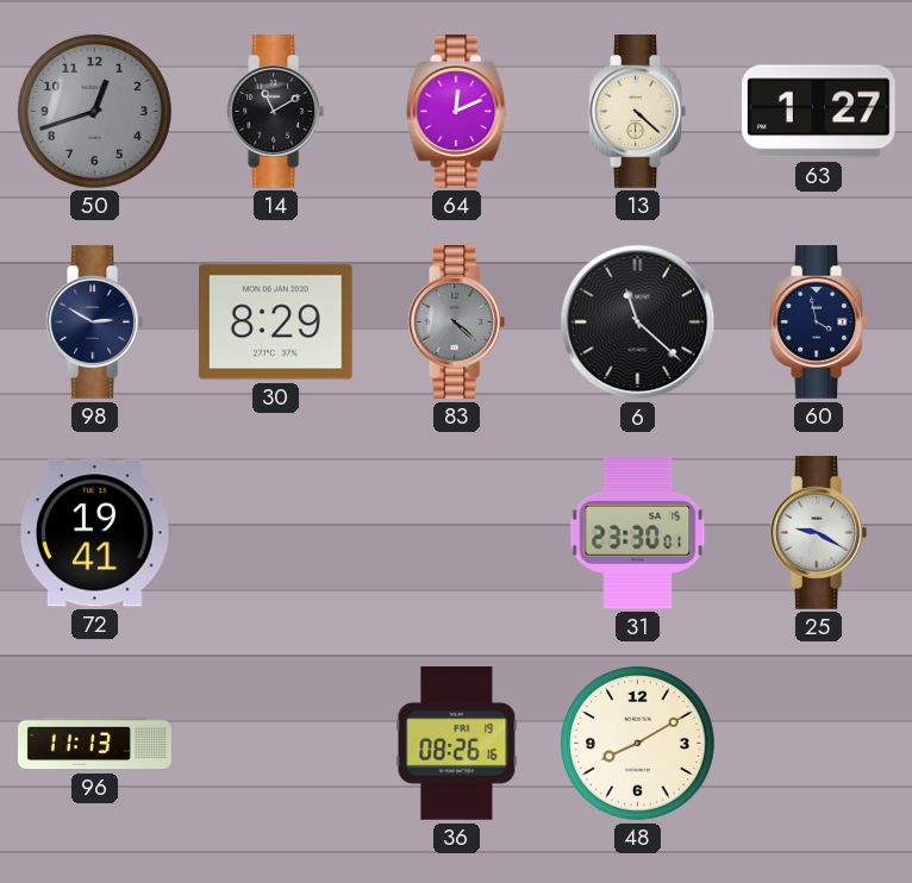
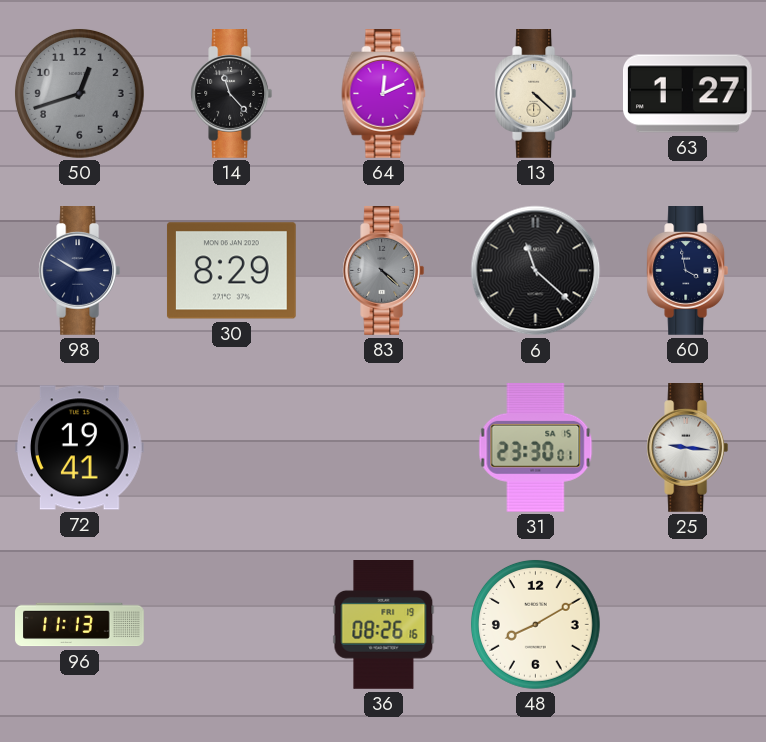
14: 11:10 -> 11:23 (232, 94)
25: 9:20 -> 9:16 (688, 448)
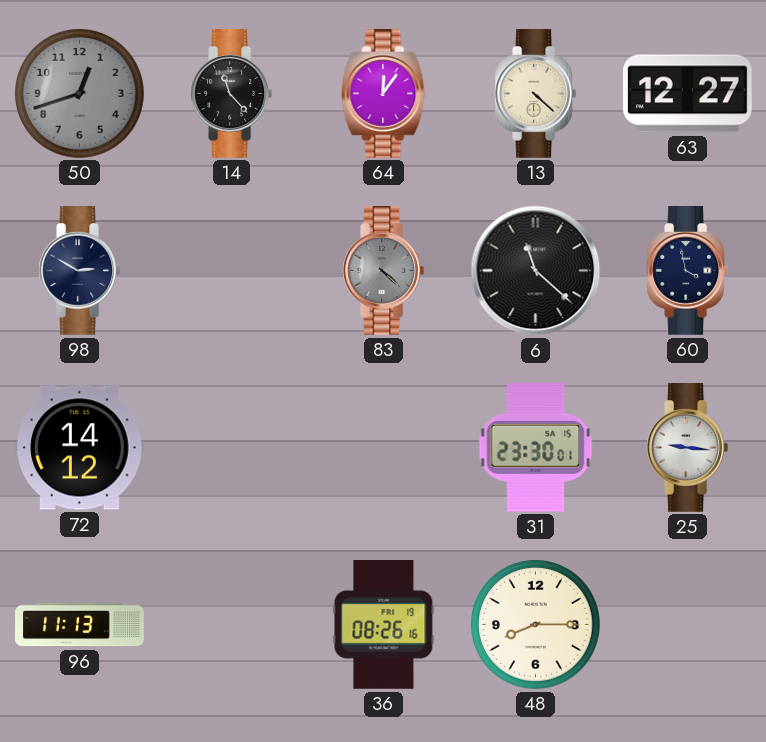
64: 12:11 -> 12:06 (384, 94)
63: 1:27 -> 12:27 (688, 94)
30: 8:29 -> none (231, 271)
72: 19:41 -> 14:12 (80, 448)
48: 8:10 -> 8:15 (535, 625)
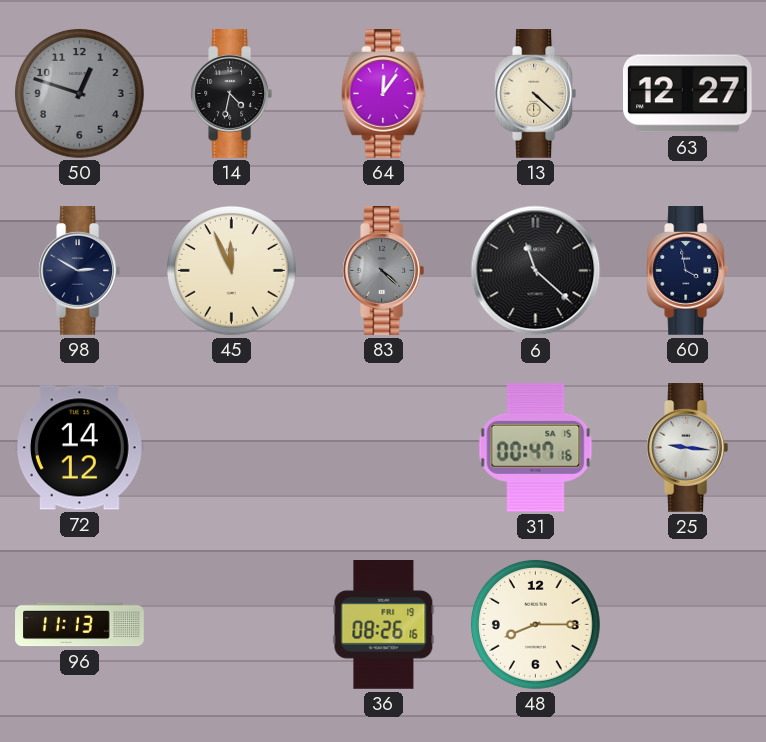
50: 12:42 -> 12:48 (79, 94)
14: 11:23 -> 4:32 (232, 94)
45: none -> 11:56 (231, 271)
31: 23:30 -> 00:47 (536, 447)
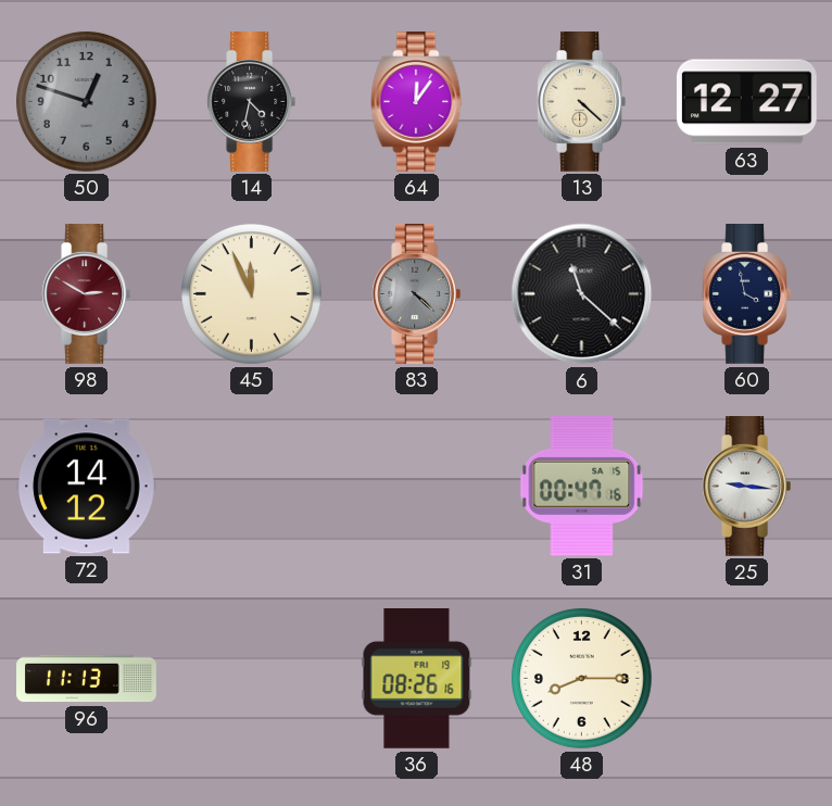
98 dial: navy -> burgundy (87, 294)
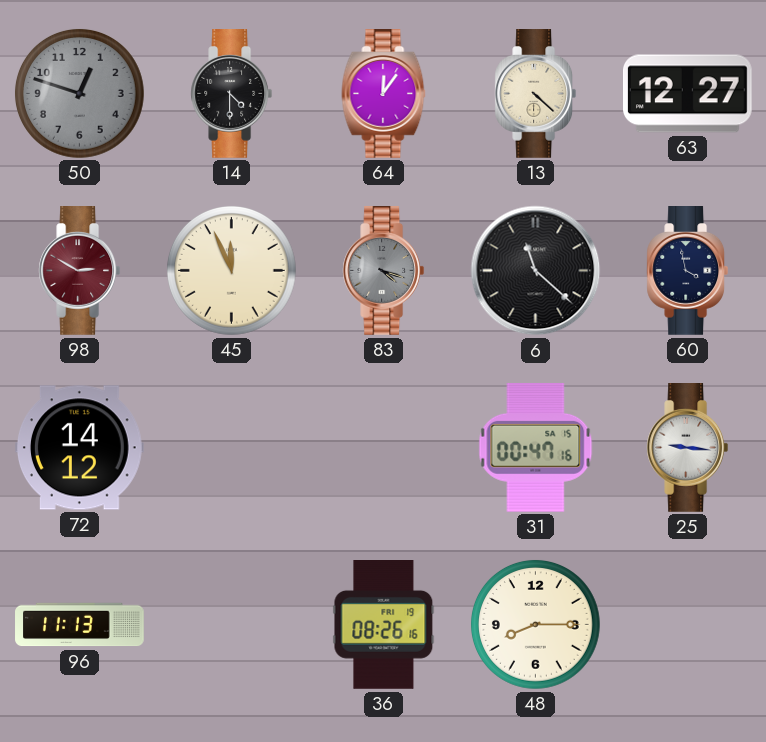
14: 4:32 -> 4:30 (232, 94)
83: 4:22 -> 4:18 (384, 271)
